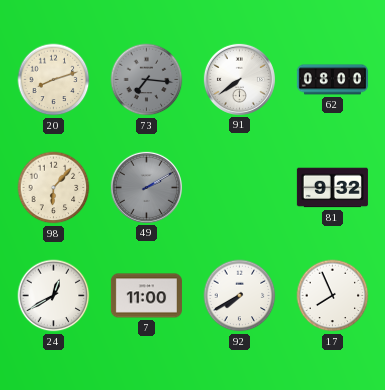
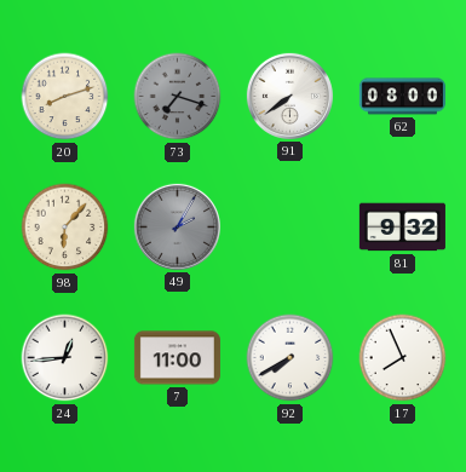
73: 7:16 -> 7:18 (178, 97)
49: 2:10 -> 2:05 (177, 226)
24: 12:40 -> 12:44 (65, 358)
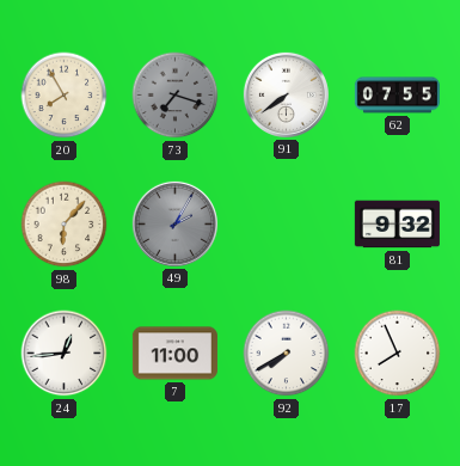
20: 8:12 -> 7:55 (65, 96)
62: 08:00 -> 07:55 (397, 96)
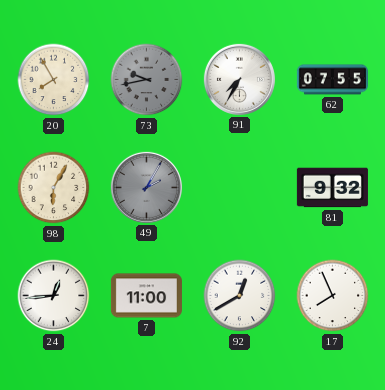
73: 7:18 -> 9:43 (147, 80)
91: 7:39 -> 7:35 (239, 79)
98: 6:07 -> 6:05 (54, 188)
92: 7:40 -> 12:40 (240, 296)
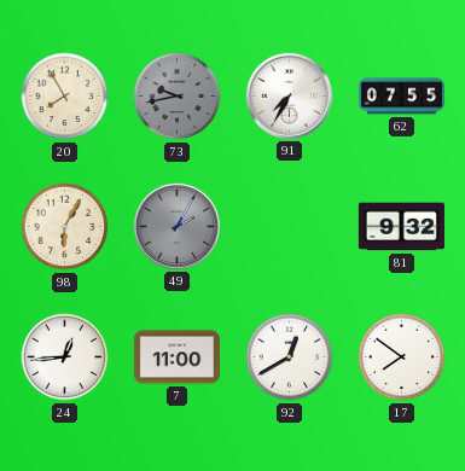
17: 7:56 -> 7:51 (402, 357)
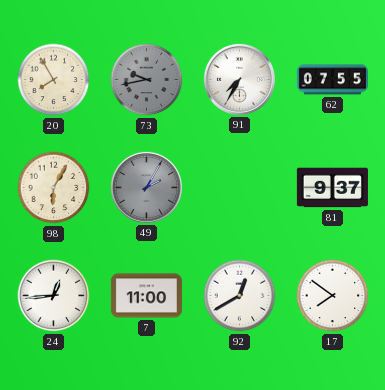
81: 9:32 -> 9:37 (332, 188)
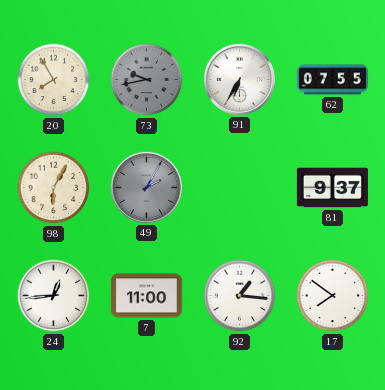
91: 7:35 -> 6:35 (239, 79)
92: 12:40 -> 1:16 (240, 296)
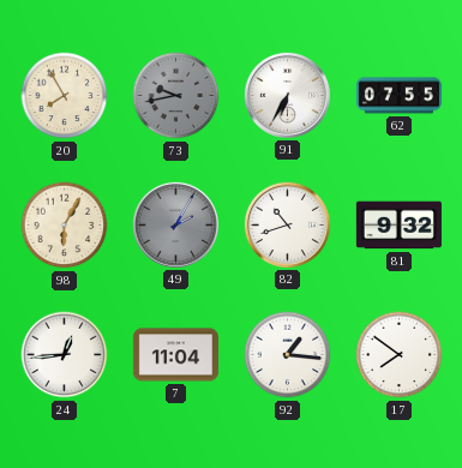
82: none -> 10:42 (287, 224)
81: 9:37 -> 9:32 (398, 226)
7: 11:00 -> 11:04 (175, 355)
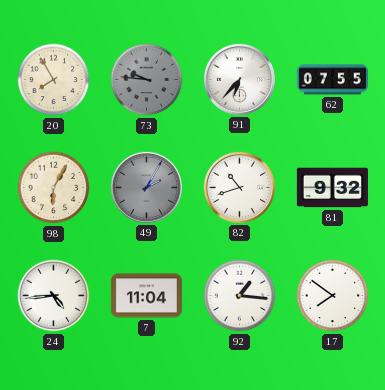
73: 9:43 -> 9:46 (147, 80)
91: 6:35 -> 6:37 (239, 79)
24: 12:44 -> 4:44 (54, 296)
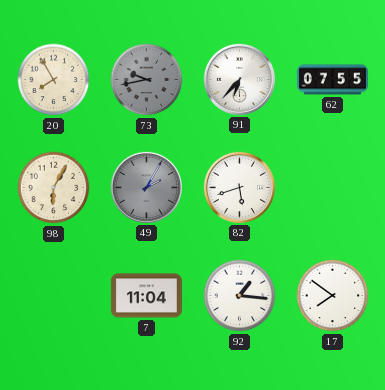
73: 9:46 -> 9:43 (147, 80)
82: 10:42 -> 5:42 (239, 187)
81: 9:32 -> none (332, 188)
24: 4:44 -> none (54, 296)
